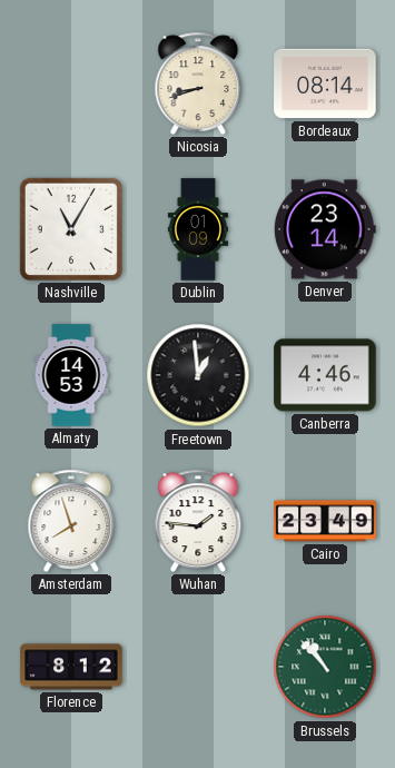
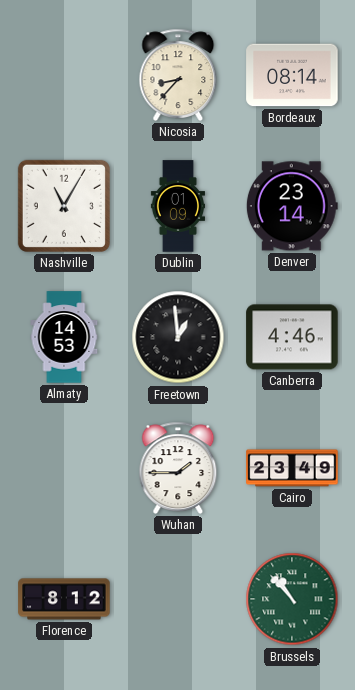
Nicosia: 8:42 -> 8:37 (178, 75)
Amsterdam: 7:57 -> none (71, 521)
Wuhan: 1:46 -> 1:45 (178, 468)
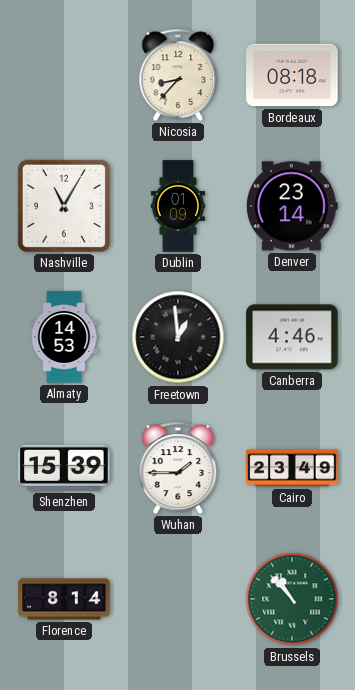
Bordeaux: 08:14 -> 08:18 (292, 75)
Shenzhen: none -> 15:39 (64, 468)
Florence: 8:12 -> 8:14 (64, 599)
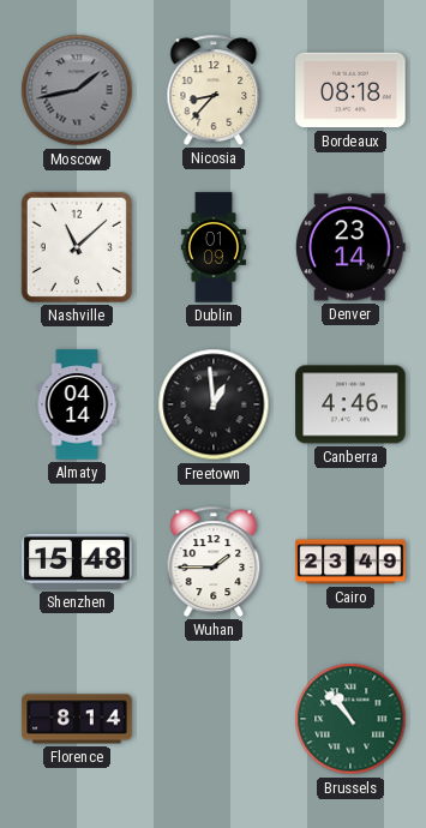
Moscow: none -> 1:43 (77, 90)
Nashville: 11:05 -> 11:08 (77, 247)
Almaty: 14:53 -> 04:14 (77, 404)
Shenzhen: 15:39 -> 15:48 (77, 562)
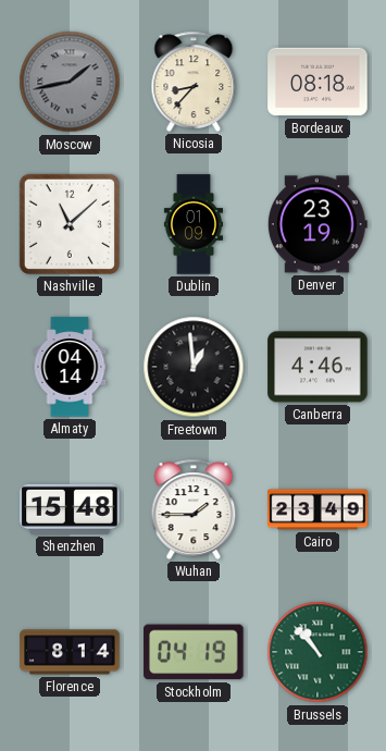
Denver: 23:14 -> 23:19 (317, 224)
Stockholm: none -> 04:19 (194, 652)
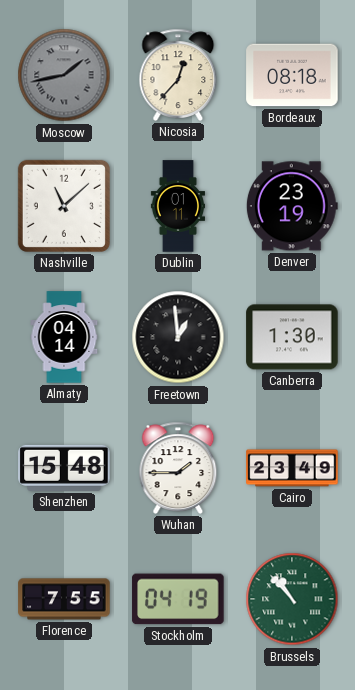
Nicosia: 8:37 -> 12:37 (178, 75)
Dublin: 01:09 -> 01:11 (177, 206)
Canberra: 4:46 -> 1:30 (292, 337)
Florence: 8:14 -> 7:55 (64, 599)
